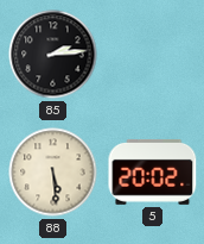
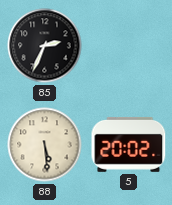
85: 2:14 -> 2:34 (45, 46)
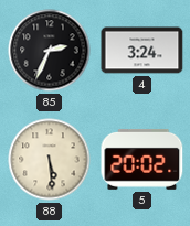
4: none -> 3:24 (142, 51)
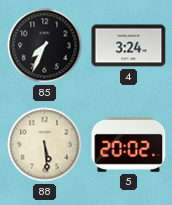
85: 2:34 -> 7:34 (45, 46)
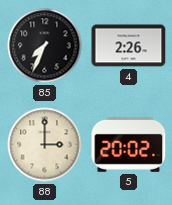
4: 3:24 -> 2:26 (129, 46)
88: 5:29 -> 3:00 (45, 145)
